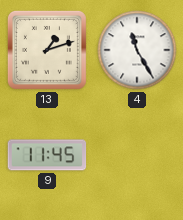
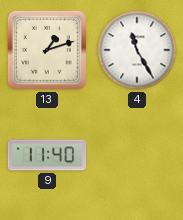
9: 11:45 -> 11:40 (47, 155)
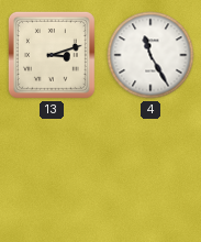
13: 1:12 -> 3:12 (52, 55)
9: 11:40 -> none (47, 155)
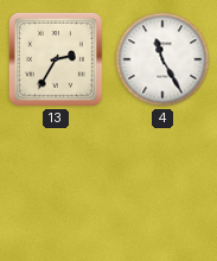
13: 3:12 -> 2:35 (56, 59)
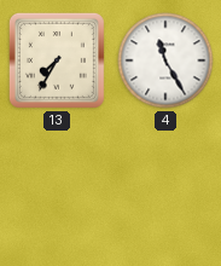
13: 2:35 -> 7:35 (57, 60)
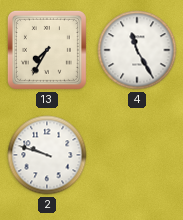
2: none -> 9:48 (47, 155)
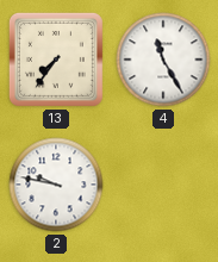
13: 7:35 -> 7:36 (56, 60)
2: 9:48 -> 9:47 (56, 185)
